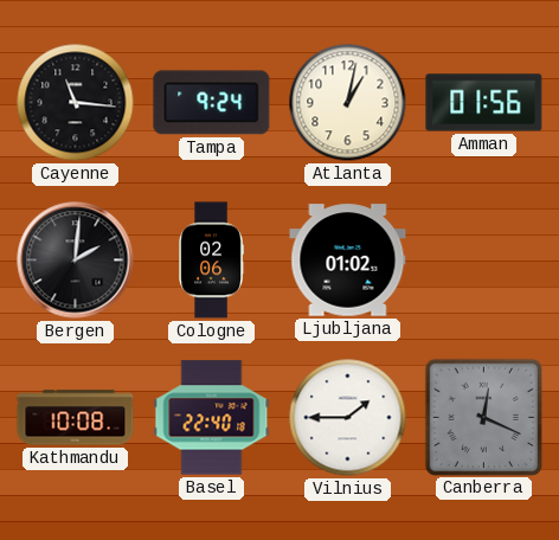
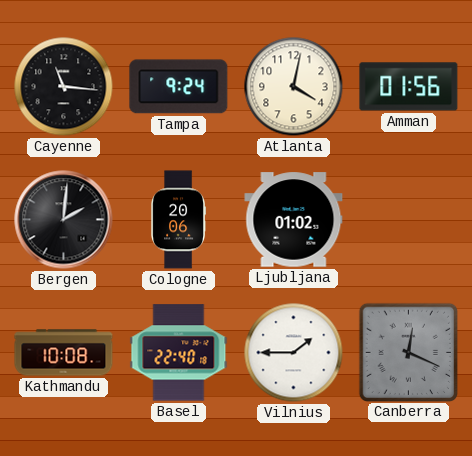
Atlanta: 1:02 -> 4:02 (294, 87)
Cologne: 02:06 -> 20:06 (178, 220)
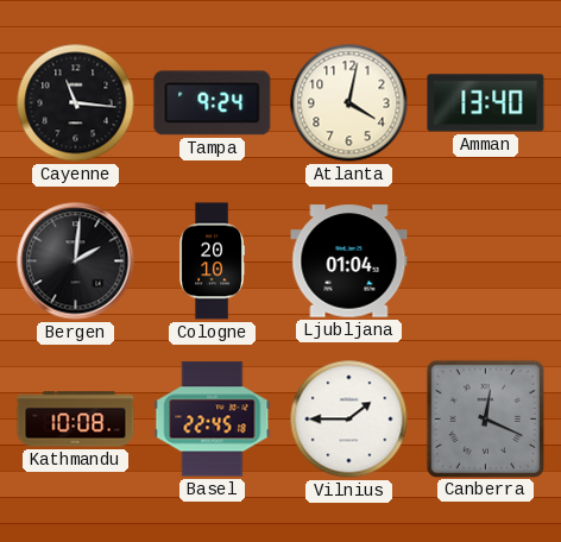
Amman: 01:56 -> 13:40 (486, 103)
Cologne: 20:06 -> 20:10 (212, 261)
Ljubljana: 01:02 -> 01:04 (349, 261)
Basel: 22:40 -> 22:45 (213, 420)
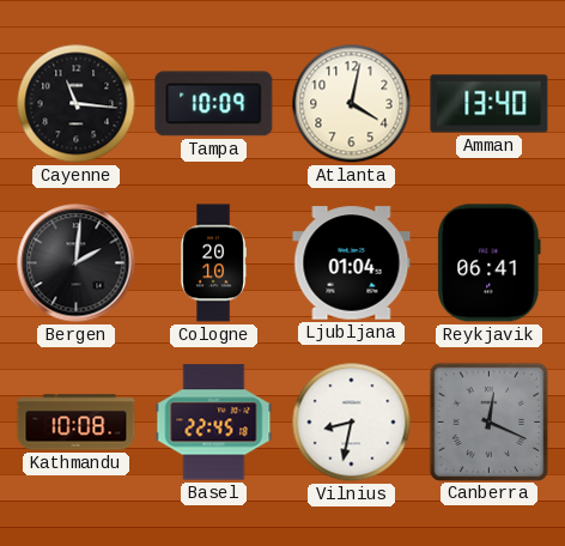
Tampa: 9:24 -> 10:09 (214, 104)
Reykjavik: none -> 06:41 (490, 263)
Vilnius: 1:45 -> 8:32 (352, 423)
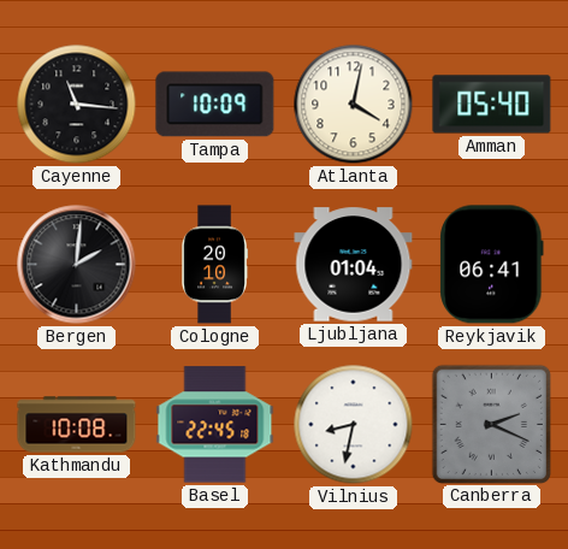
Amman: 13:40 -> 05:40 (492, 105)
Canberra: 12:19 -> 2:19 (491, 424)
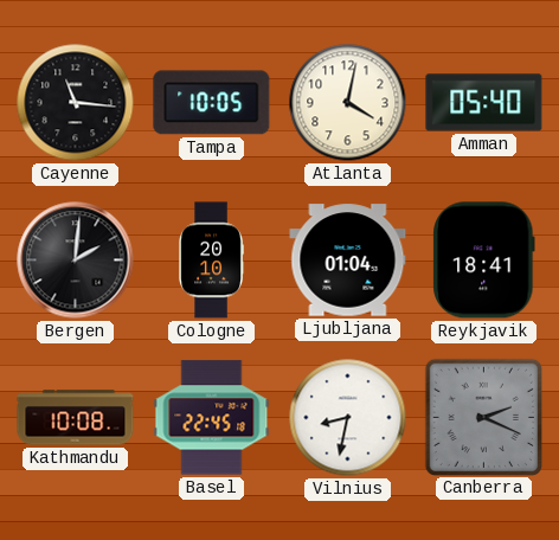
Tampa: 10:09 -> 10:05 (212, 103)
Reykjavik: 06:41 -> 18:41 (484, 261)
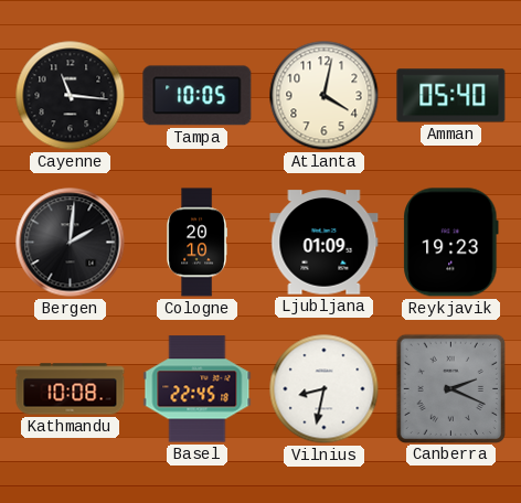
Ljubljana: 01:04 -> 01:09 (325, 243)
Reykjavik: 18:41 -> 19:23 (451, 243)
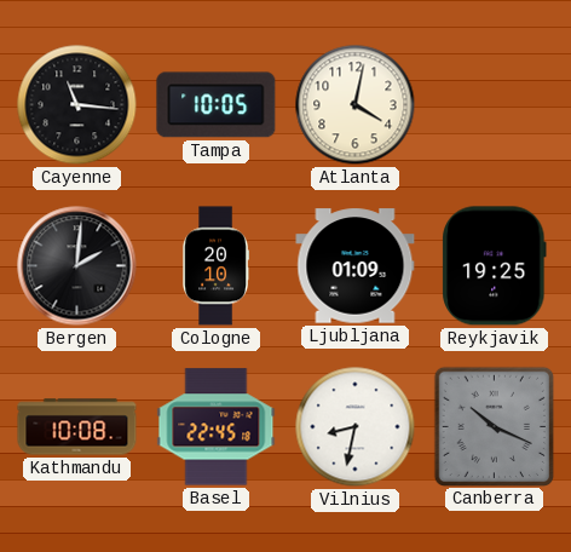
Amman: 05:40 -> none (451, 96)
Reykjavik: 19:23 -> 19:25 (495, 266)
Canberra: 2:19 -> 10:19 (494, 426)
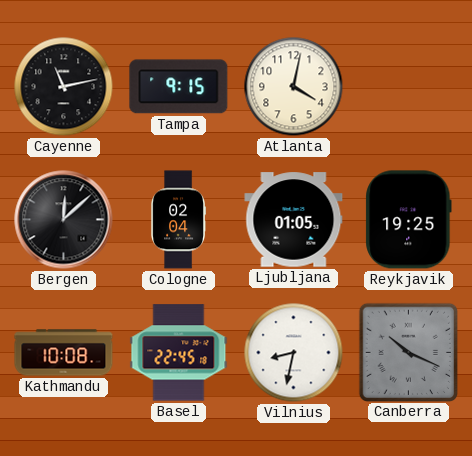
Cayenne: 11:16 -> 11:13 (64, 87)
Tampa: 10:05 -> 9:15 (179, 87)
Bergen: 2:01 -> 12:08 (64, 220)
Cologne: 20:10 -> 02:04 (178, 220)
Ljubljana: 01:09 -> 01:05 (294, 220)
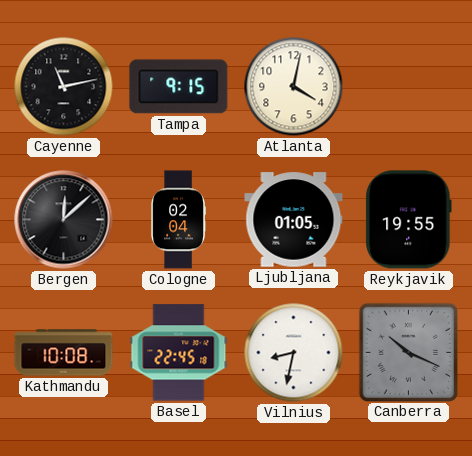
Reykjavik: 19:25 -> 19:55 (409, 220)
